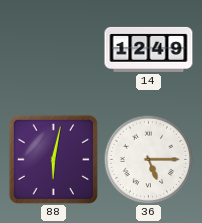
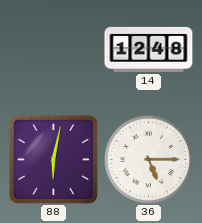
14: 12:49 -> 12:48 (149, 49)
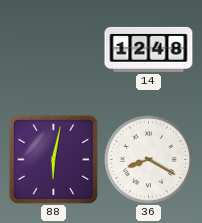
36: 5:15 -> 8:20 (148, 159)
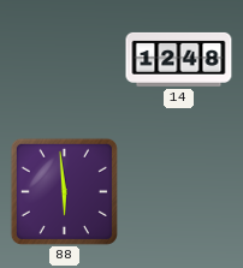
88: 6:02 -> 5:59 (64, 191)
36: 8:20 -> none (148, 159)
